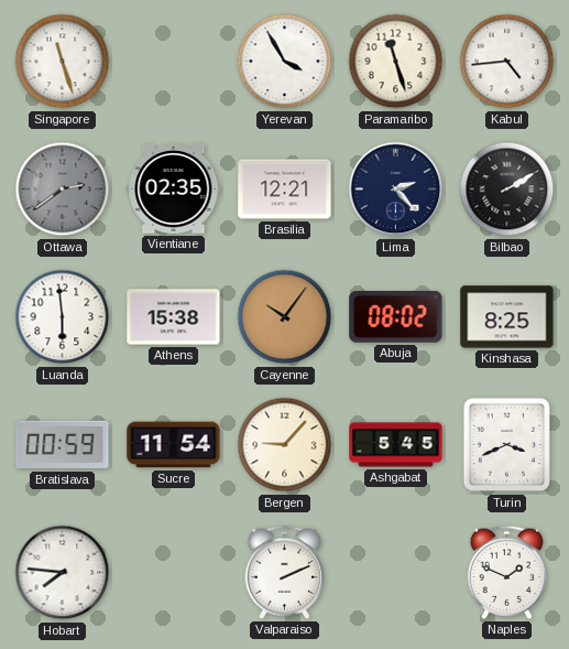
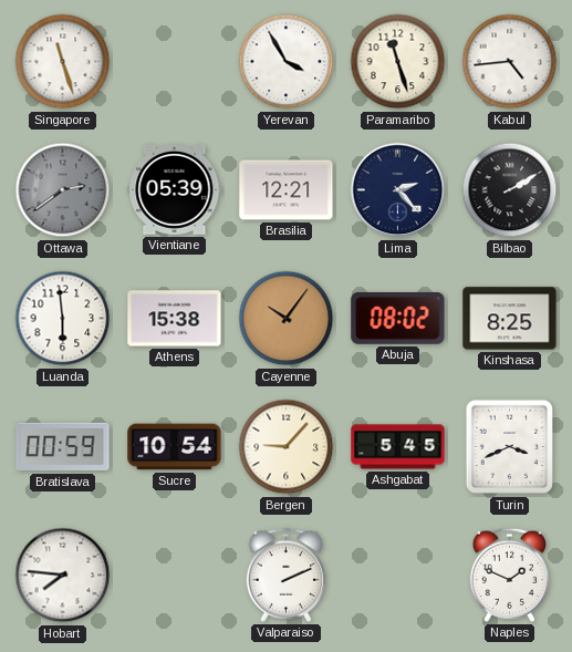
Vientiane: 02:35 -> 05:39 (175, 189)
Sucre: 11:54 -> 10:54 (175, 447)
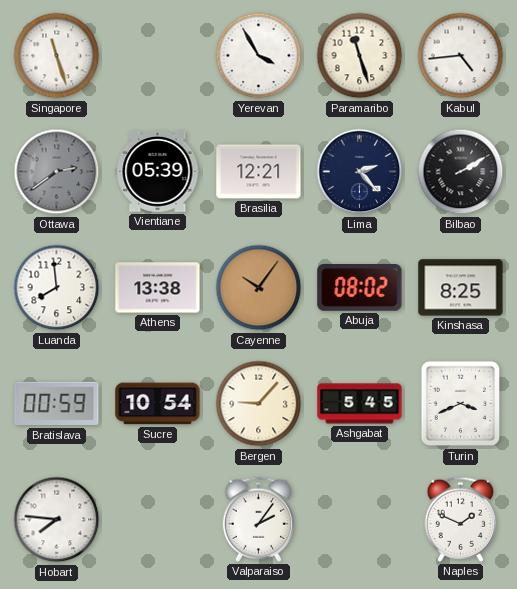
Luanda: 5:59 -> 7:59 (57, 288)
Athens: 15:38 -> 13:38 (158, 288)
Valparaiso: 2:11 -> 2:06 (259, 519)
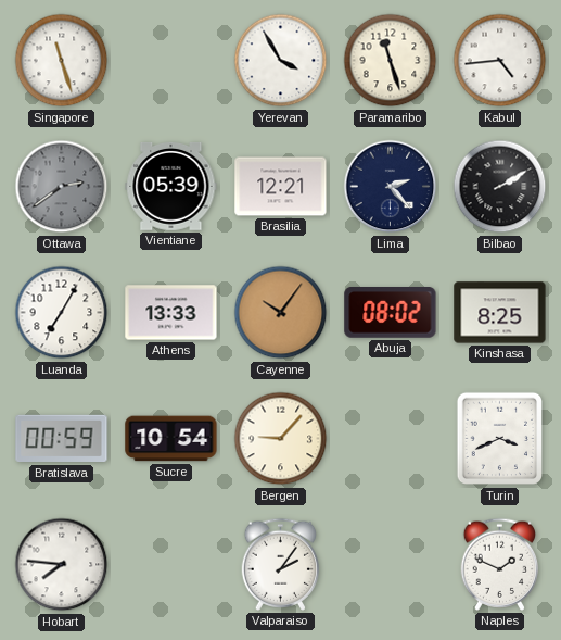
Luanda: 7:59 -> 7:05 (62, 313)
Athens: 13:38 -> 13:33 (171, 313)
Ashgabat: 5:45 -> none (360, 404)
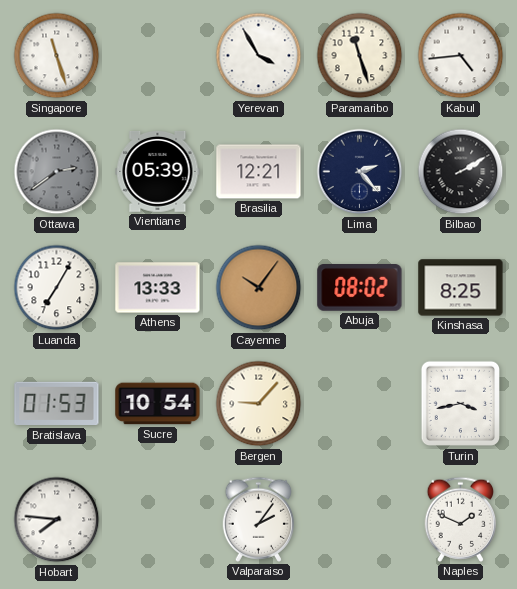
Bratislava: 00:59 -> 01:53 (57, 404)
Turin: 3:41 -> 3:43 (460, 404)
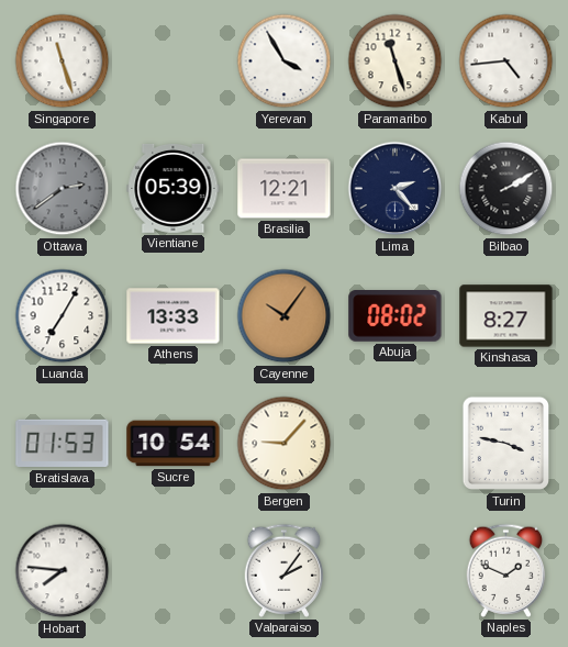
Kinshasa: 8:25 -> 8:27 (506, 316)
Turin: 3:43 -> 3:47 (505, 444)
